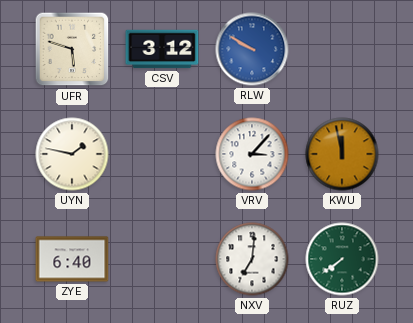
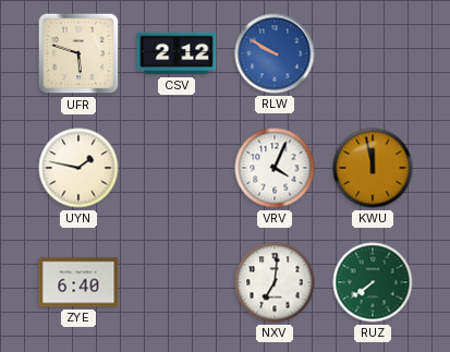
CSV: 3:12 -> 2:12 (177, 53)
VRV: 3:07 -> 4:04 (275, 168)
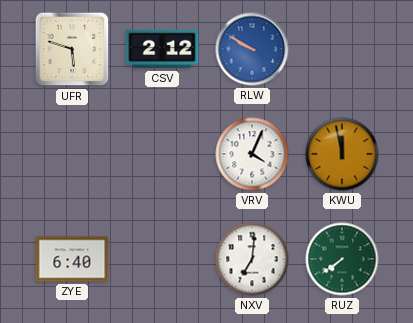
UYN: 1:47 -> none (78, 168)
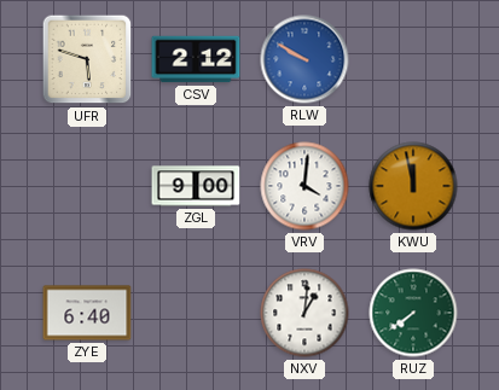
ZGL: none -> 9:00 (196, 186)
VRV: 4:04 -> 4:01 (304, 186)
NXV: 7:01 -> 1:01 (304, 313)
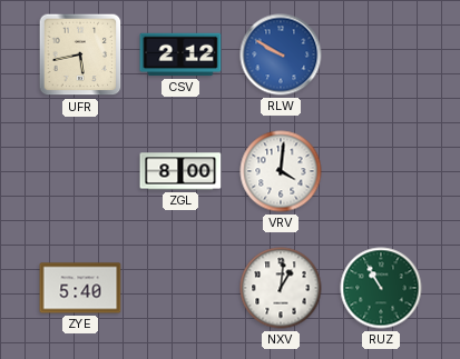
UFR: 5:48 -> 5:43 (80, 54)
ZGL: 9:00 -> 8:00 (180, 171)
KWU: 11:58 -> none (413, 186)
ZYE: 6:40 -> 5:40 (80, 288)
RUZ: 7:39 -> 10:55 (381, 288)
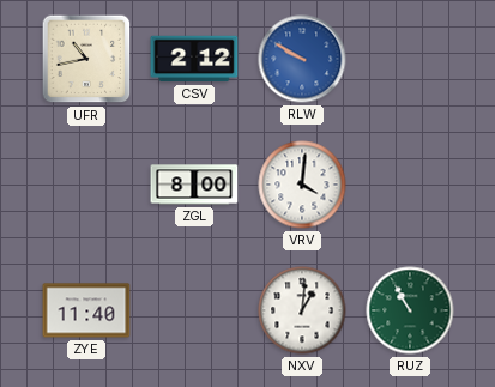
UFR: 5:43 -> 10:43 (86, 59)
ZYE: 5:40 -> 11:40 (86, 310)
